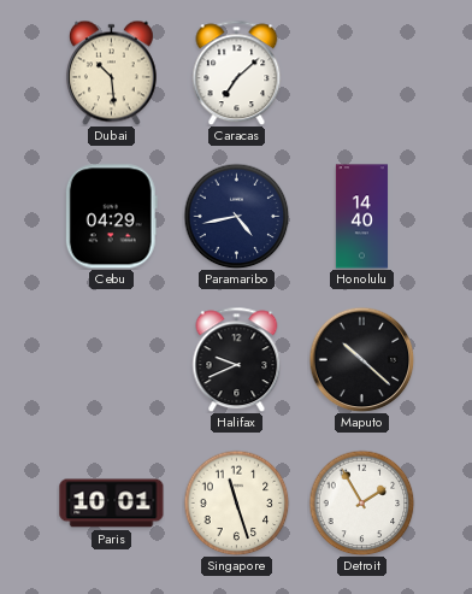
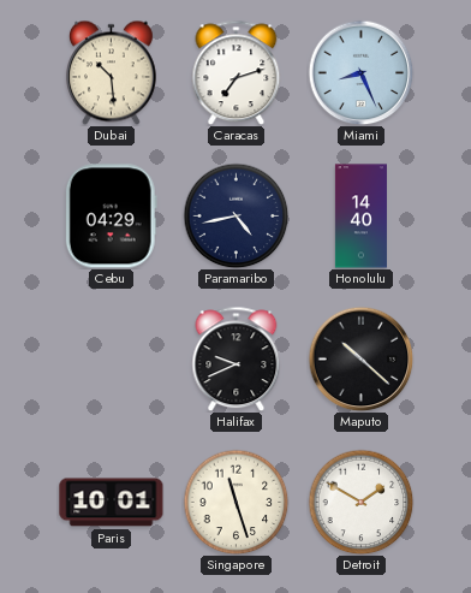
Caracas: 7:08 -> 7:12 (237, 72)
Miami: none -> 8:26 (360, 72)
Detroit: 1:55 -> 1:50 (360, 502)
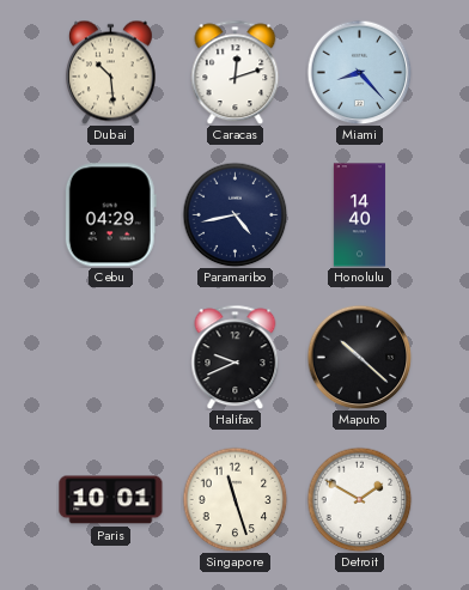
Caracas: 7:12 -> 12:12 (236, 72)
Miami: 8:26 -> 8:23 (359, 72)
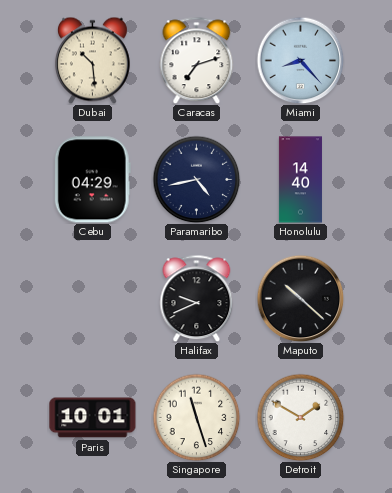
Caracas: 12:12 -> 7:12 (197, 60)
